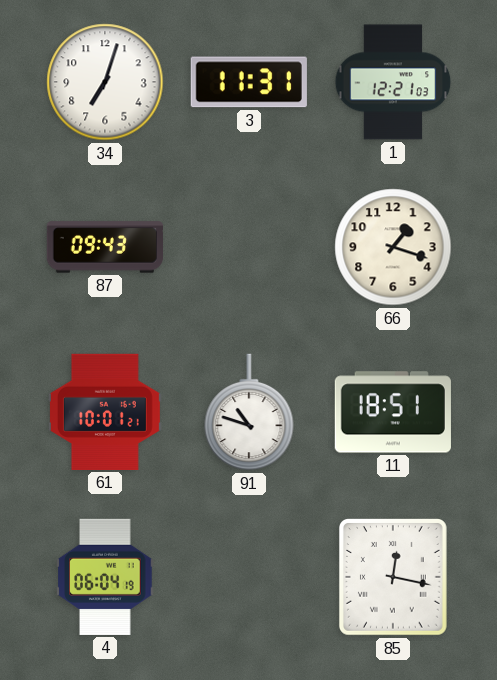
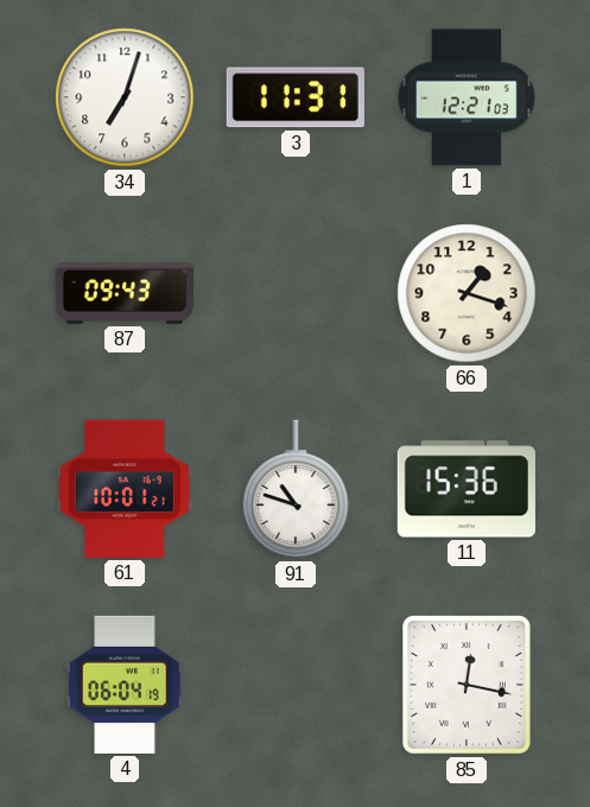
11: 18:51 -> 15:36 (467, 489)
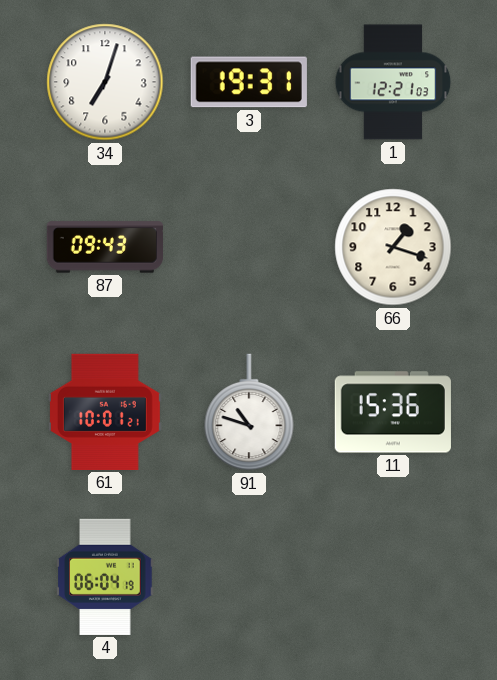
3: 11:31 -> 19:31 (249, 82)
85: 12:17 -> none (467, 686)
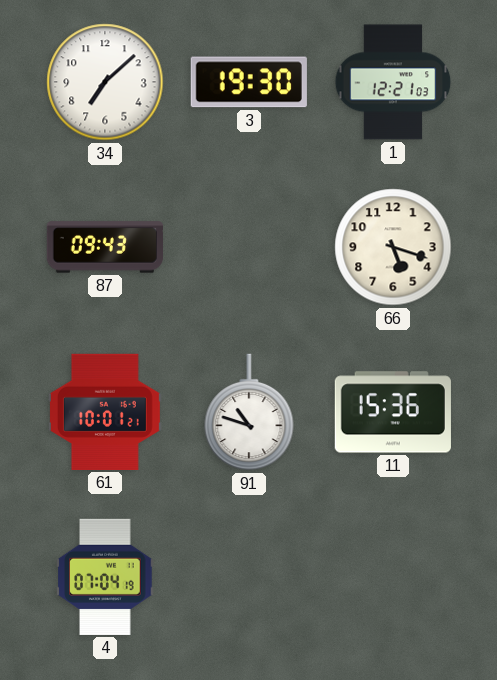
34: 7:03 -> 7:08 (105, 82)
3: 19:31 -> 19:30 (249, 82)
66: 1:18 -> 5:18 (393, 247)
4: 06:04 -> 07:04 (105, 577)
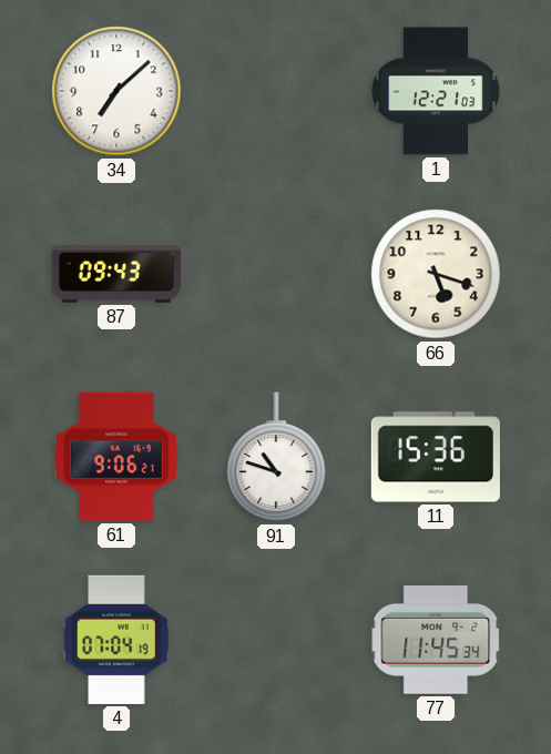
3: 19:30 -> none (249, 82)
61: 10:01 -> 9:06 (116, 457)
77: none -> 11:45 (436, 640)
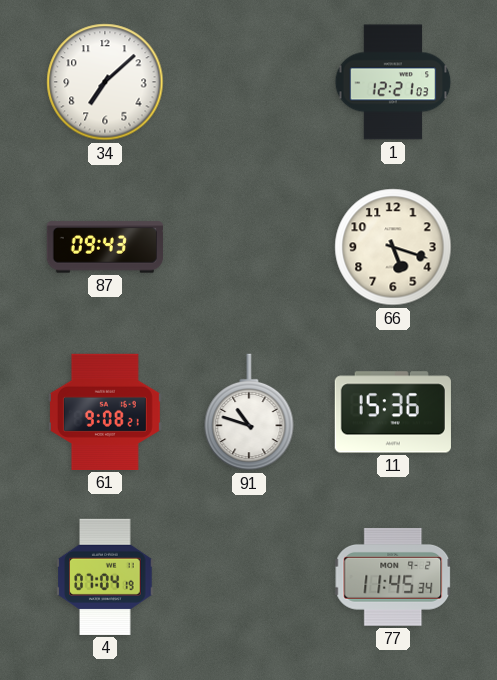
61: 9:06 -> 9:08 (105, 412)
